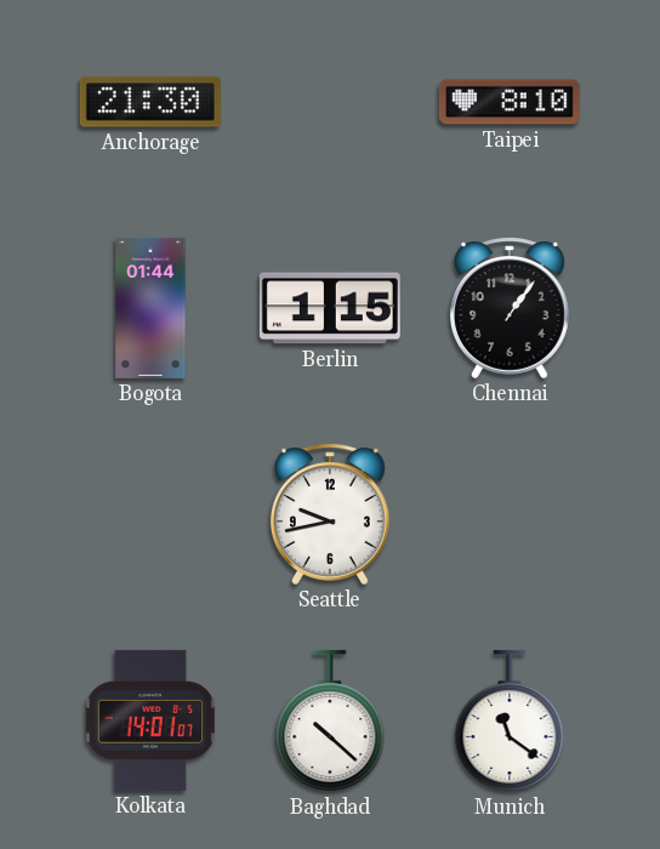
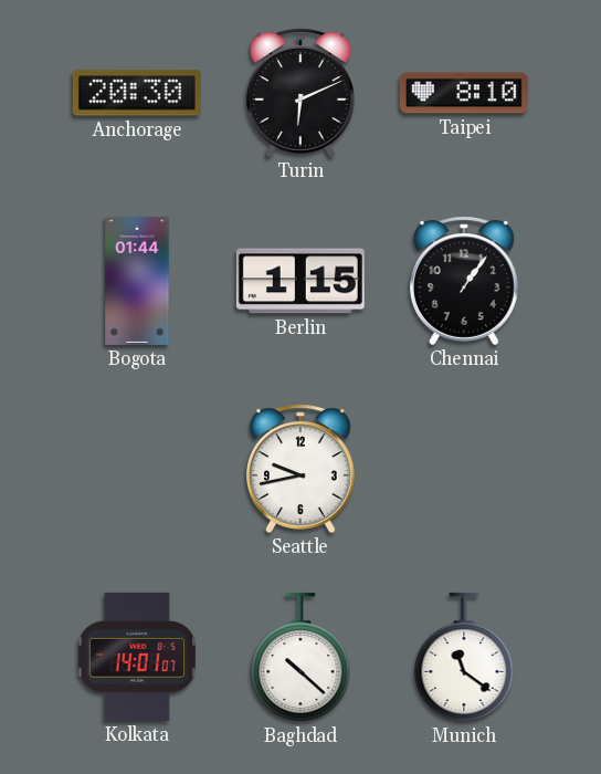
Anchorage: 21:30 -> 20:30 (137, 93)
Turin: none -> 6:11 (300, 93)
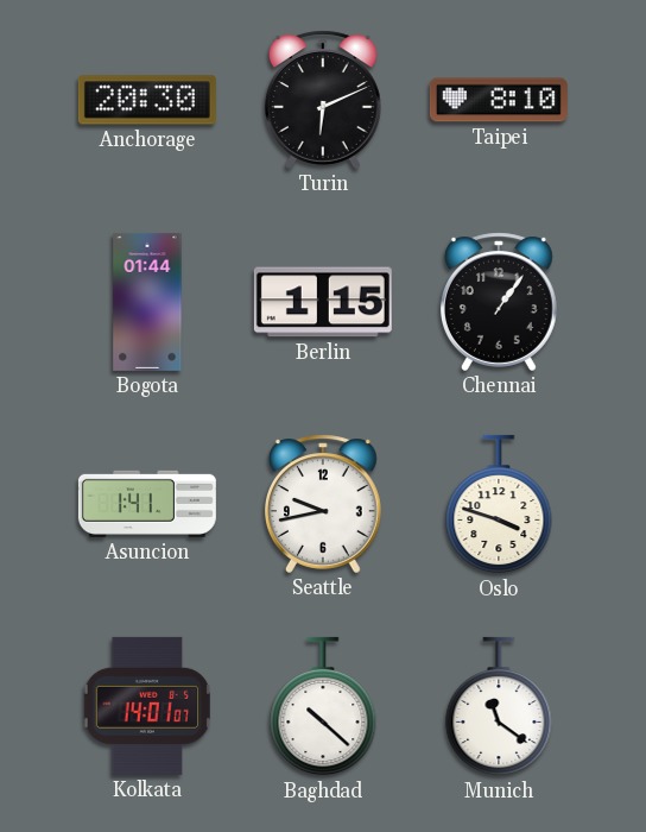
Asuncion: none -> 1:41 (147, 504)
Oslo: none -> 3:48 (499, 504)
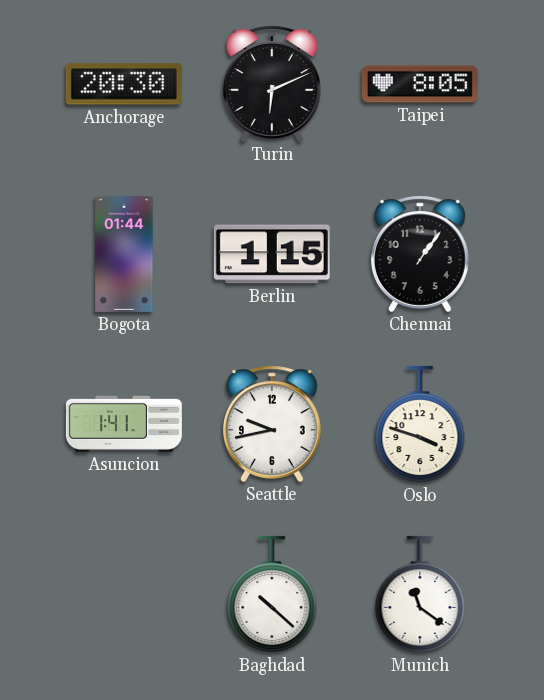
Taipei: 8:10 -> 8:05 (420, 84)
Kolkata: 14:01 -> none (147, 706)
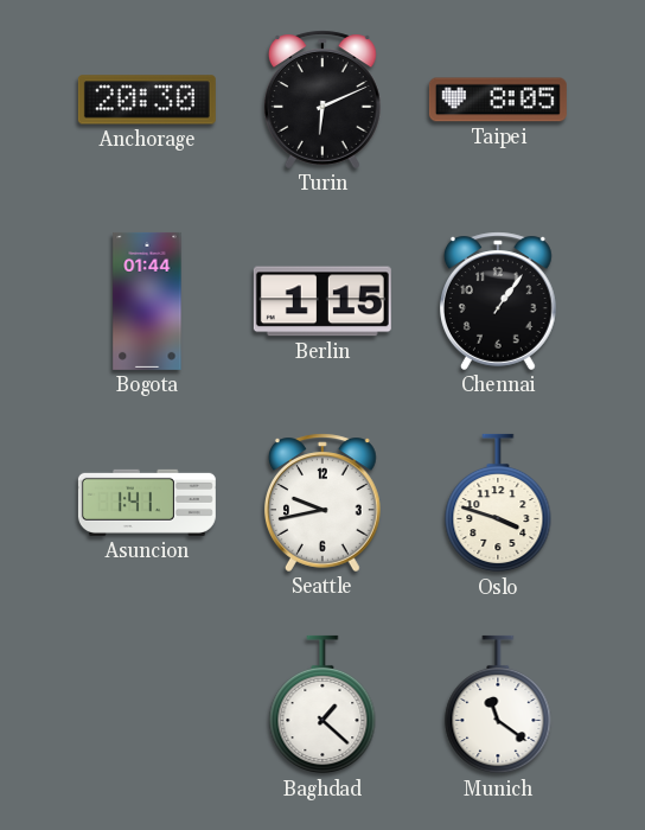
Baghdad: 10:22 -> 1:22 (322, 704)
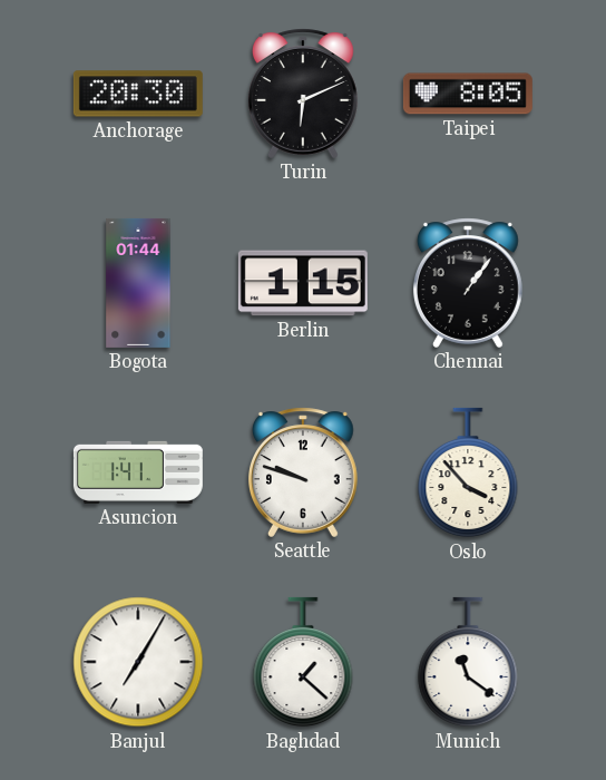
Seattle: 9:43 -> 9:48 (303, 472)
Oslo: 3:48 -> 3:53 (468, 472)
Banjul: none -> 7:05 (138, 662)
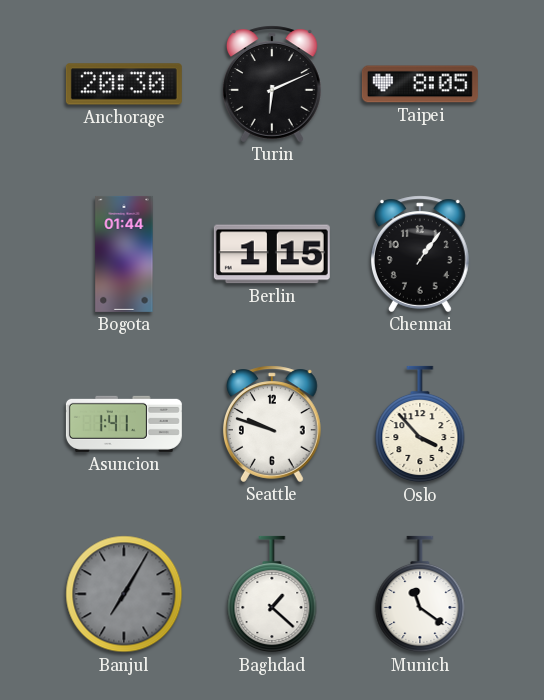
Banjul dial: white -> grey (124, 594)
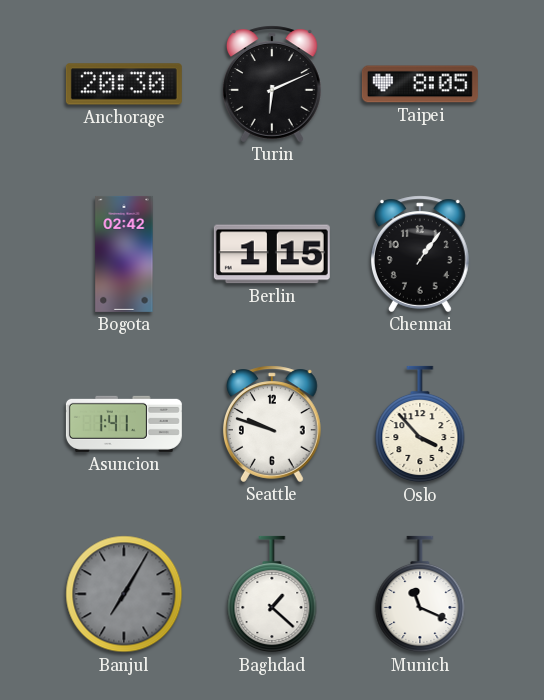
Bogota: 01:44 -> 02:42 (124, 254)
Munich: 11:21 -> 11:19 (420, 594)
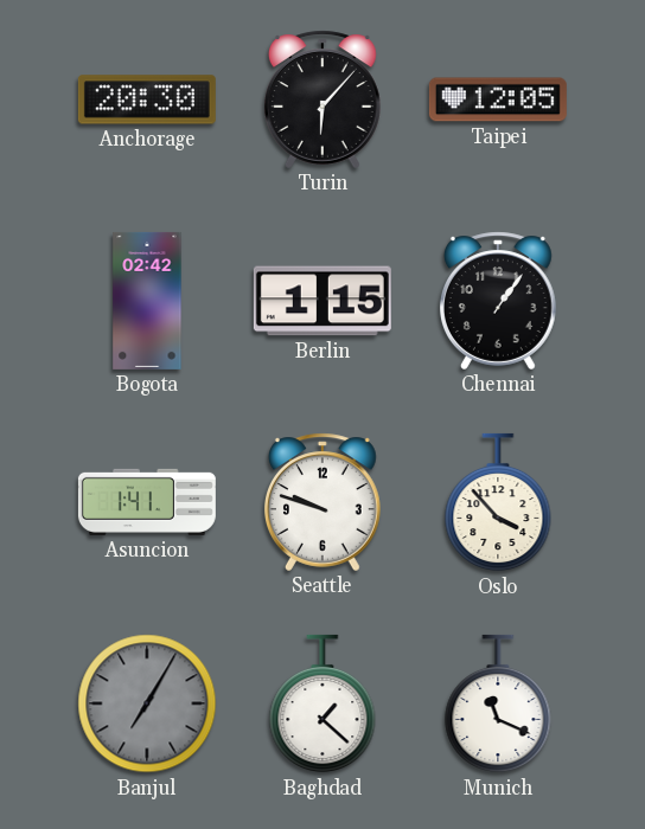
Turin: 6:11 -> 6:07 (322, 99)
Taipei: 8:05 -> 12:05 (498, 99)
